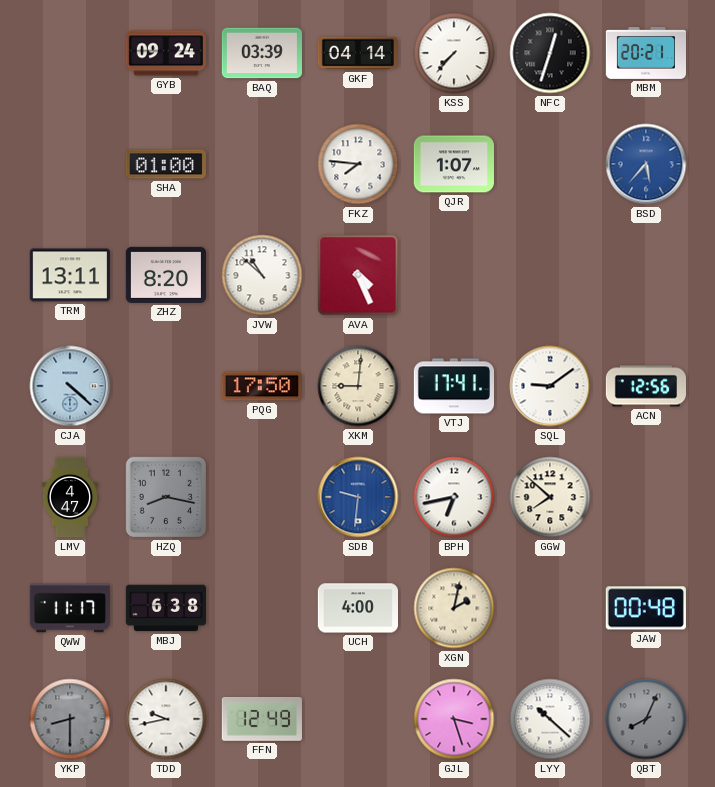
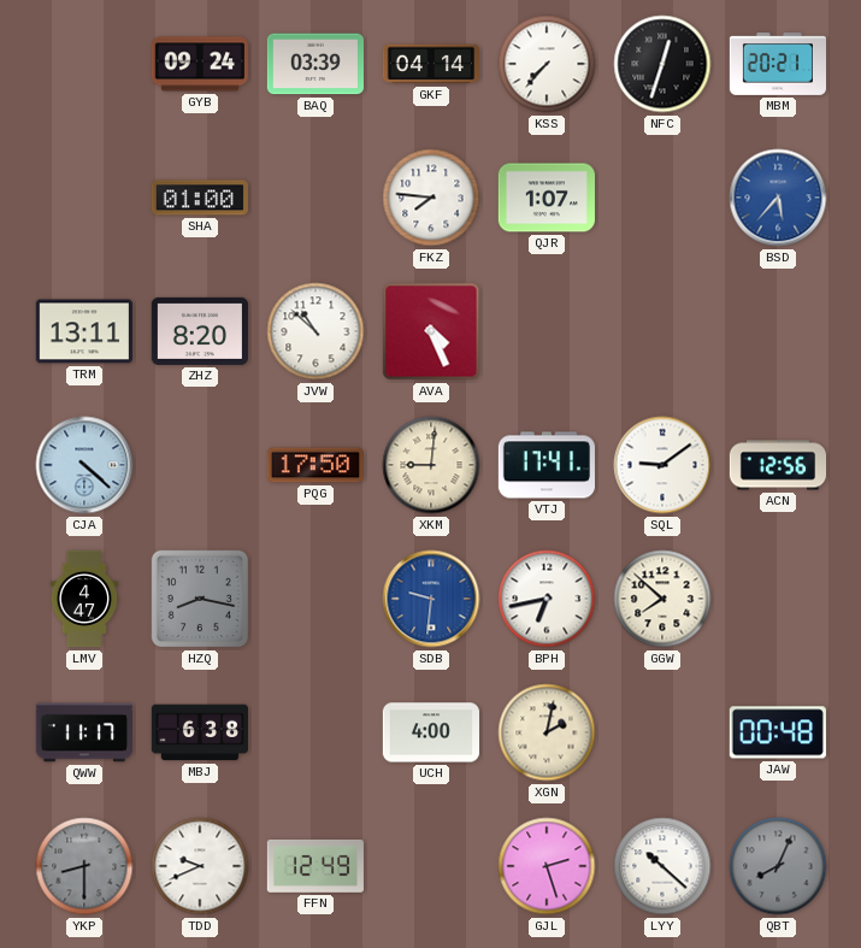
TDD: 9:43 -> 9:41 (200, 866)
GJL: 3:27 -> 2:27 (547, 866)
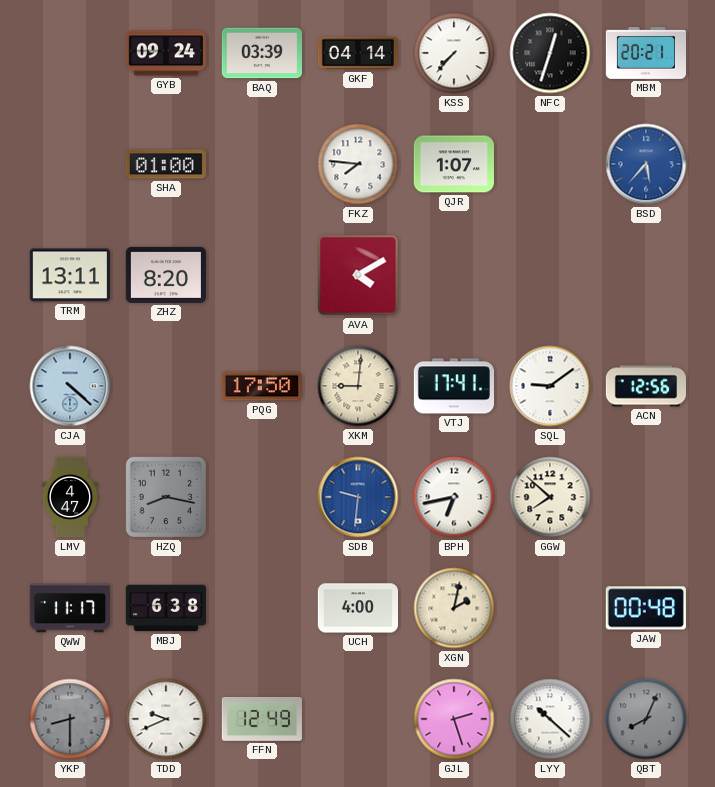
JVW: 10:52 -> none (315, 331)
AVA: 4:26 -> 4:10 (358, 275)
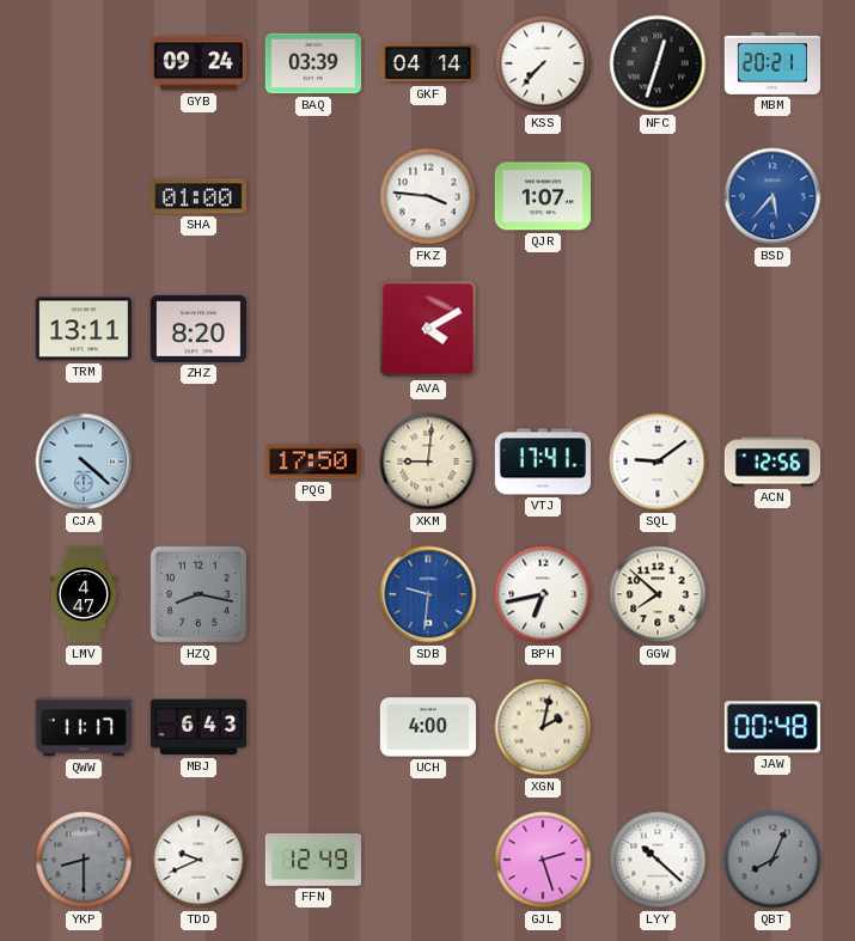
FKZ: 7:46 -> 3:46 (428, 196)
MBJ: 6:38 -> 6:43 (197, 727)
